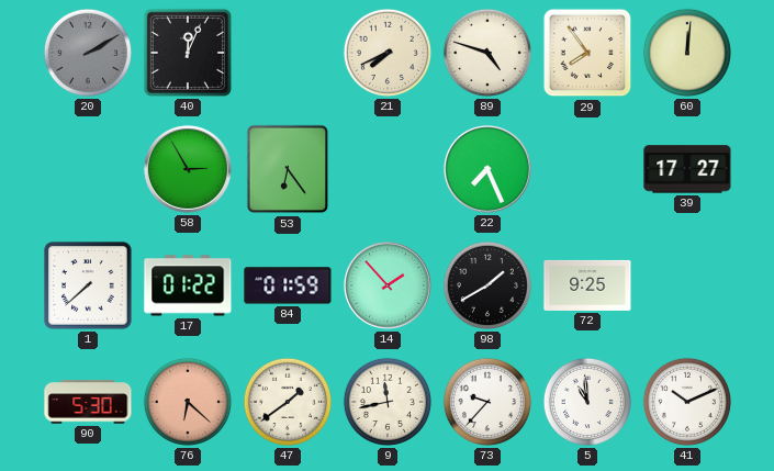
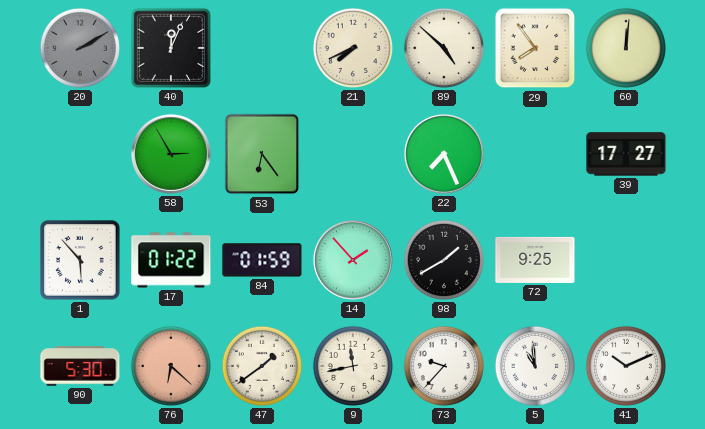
89: 4:48 -> 4:52 (444, 48)
1: 7:38 -> 5:53 (80, 260)
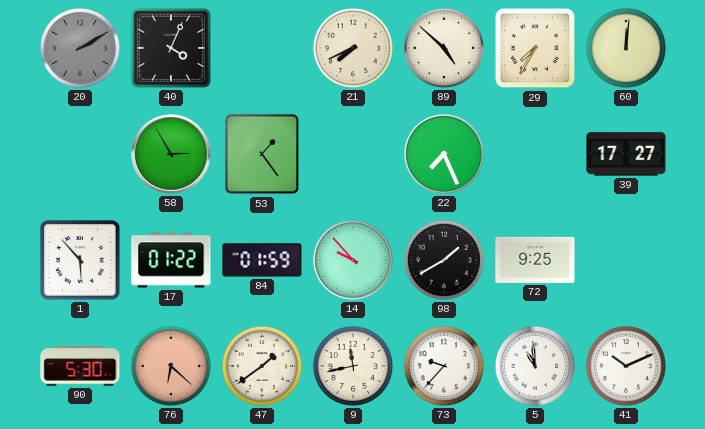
40: 12:04 -> 4:04 (171, 48)
29: 7:54 -> 7:35 (535, 48)
53: 6:24 -> 1:24 (262, 154)
14: 1:53 -> 9:53 (353, 260)
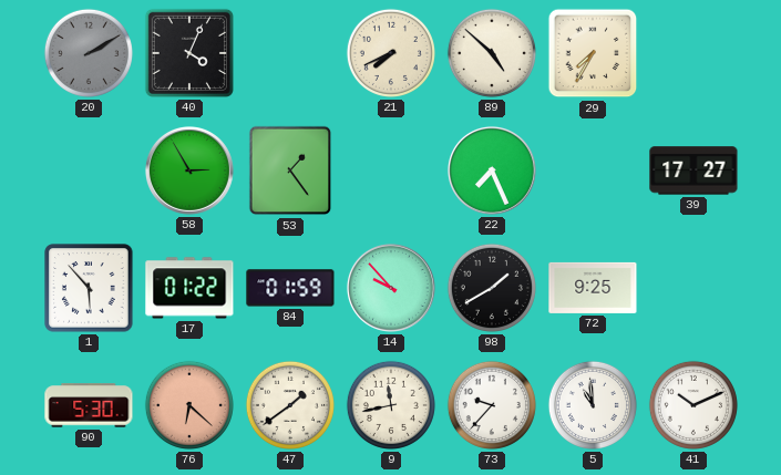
60: 12:01 -> none (626, 48)
